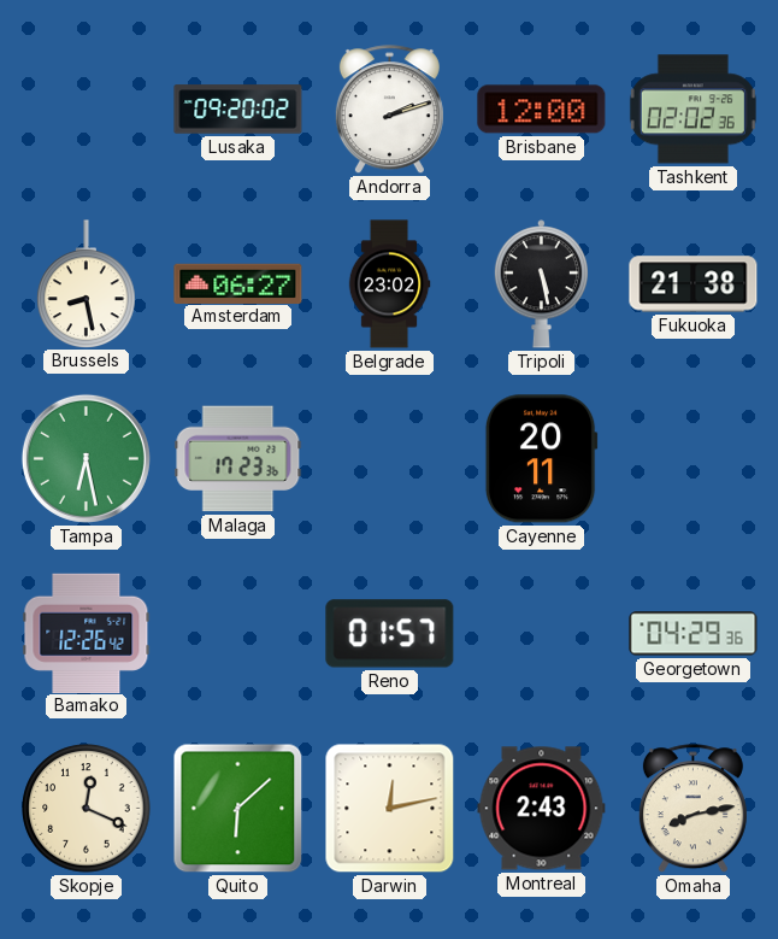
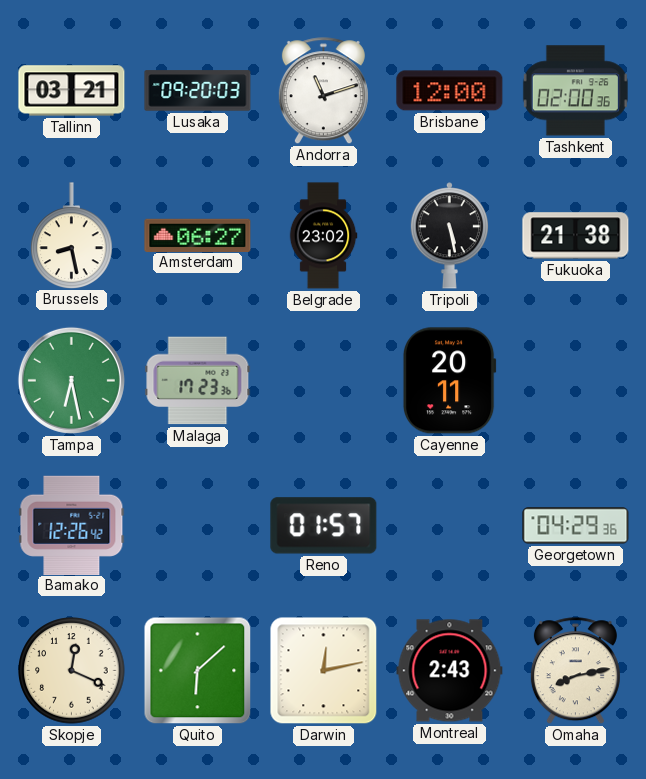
Tallinn: none -> 03:21 (72, 91)
Lusaka: 09:20:02 -> 09:20:03 (198, 91)
Andorra: 2:12 -> 11:12 (323, 91)
Tashkent: 02:02 -> 02:00 (575, 91)
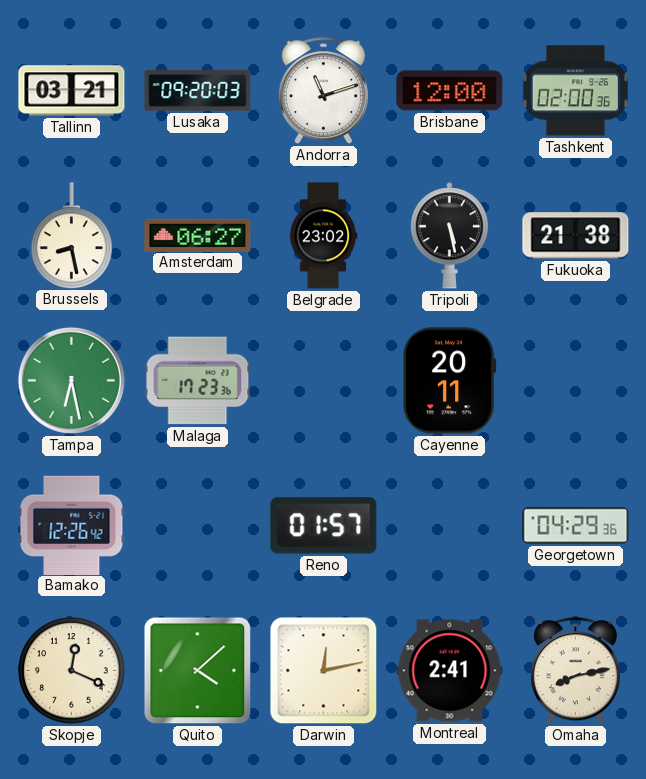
Quito: 6:08 -> 4:08 (198, 671)
Montreal: 2:43 -> 2:41 (450, 671)
